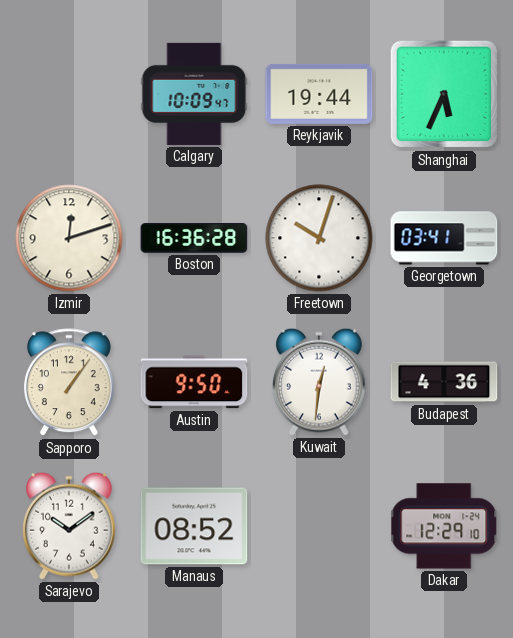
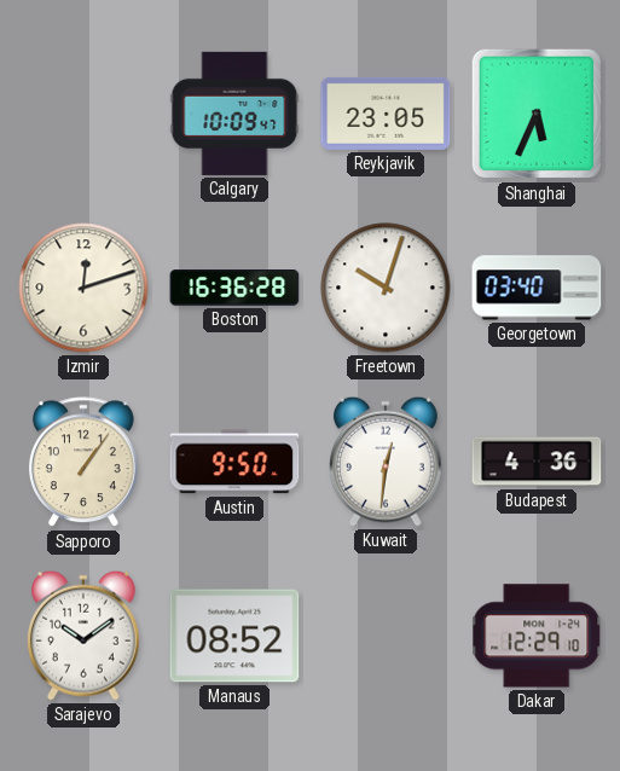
Reykjavik: 19:44 -> 23:05 (386, 114)
Georgetown: 03:41 -> 03:40 (537, 288)
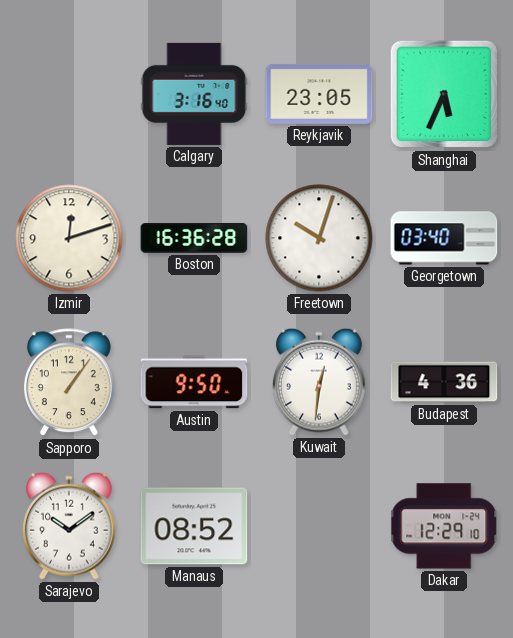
Calgary: 10:09 -> 3:16 (194, 94)
